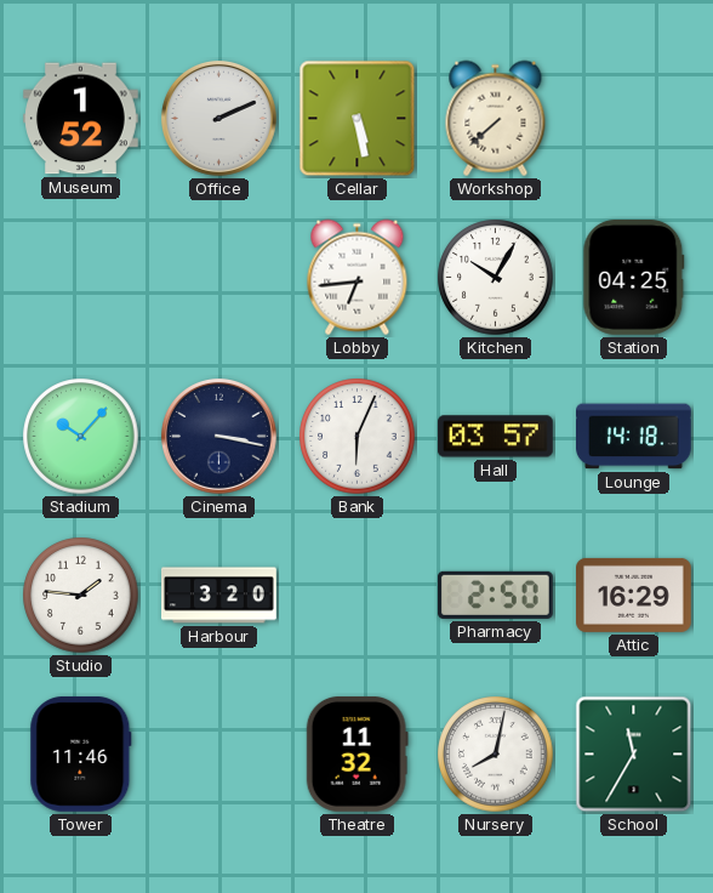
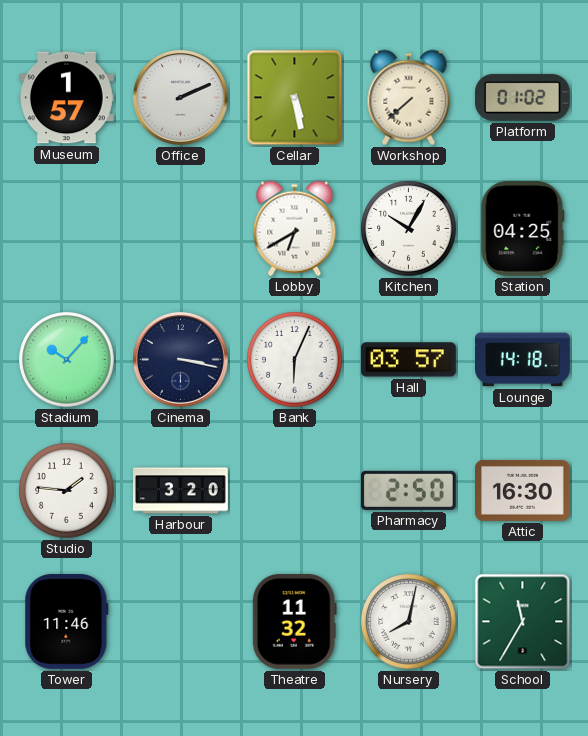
Museum: 1:52 -> 1:57 (67, 98)
Platform: none -> 01:02 (522, 97)
Lobby: 6:44 -> 6:40 (295, 229)
Attic: 16:29 -> 16:30 (523, 490)
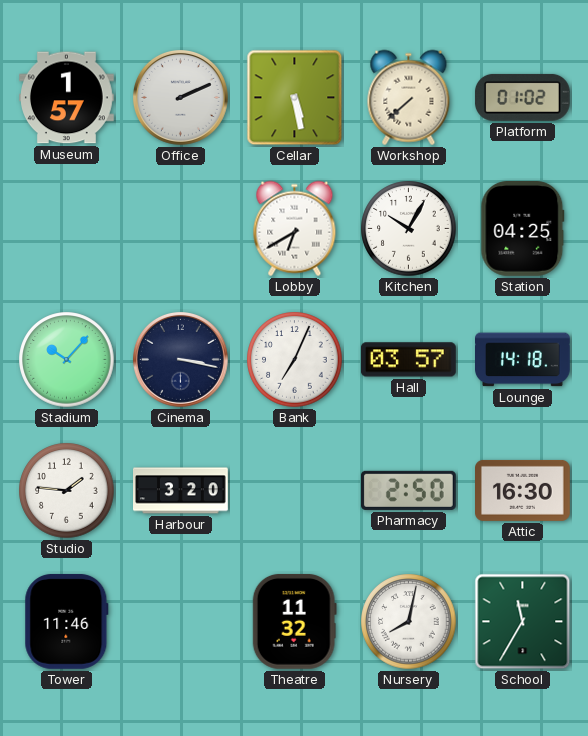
Bank: 6:04 -> 7:04 (295, 360)
